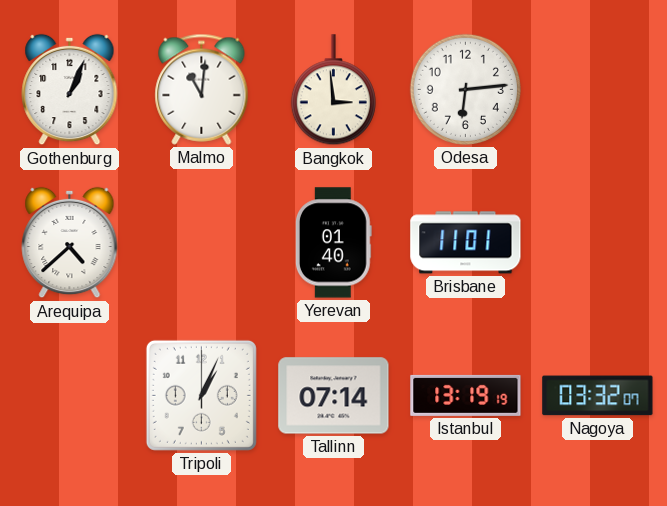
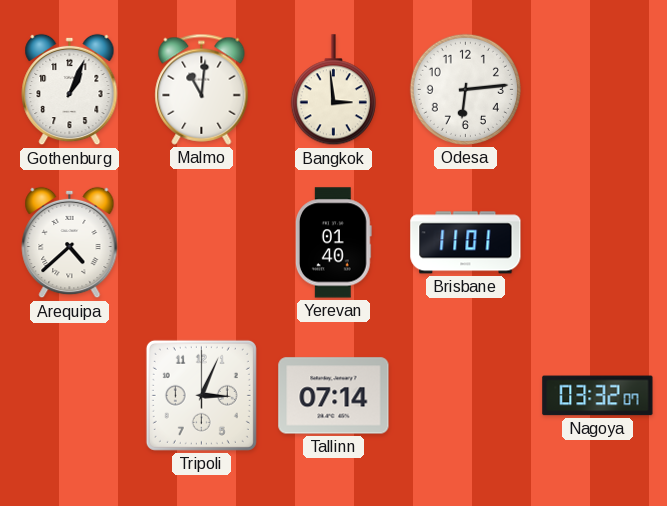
Tripoli: 1:04 -> 3:04 (201, 395)
Istanbul: 13:19 -> none (466, 395)
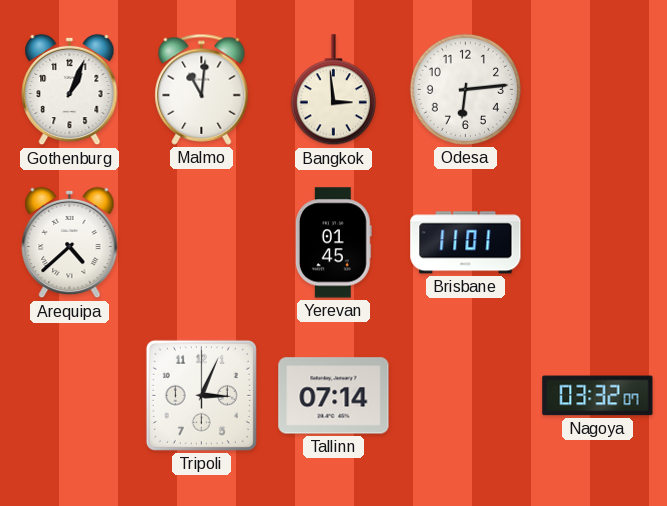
Yerevan: 01:40 -> 01:45 (333, 243)
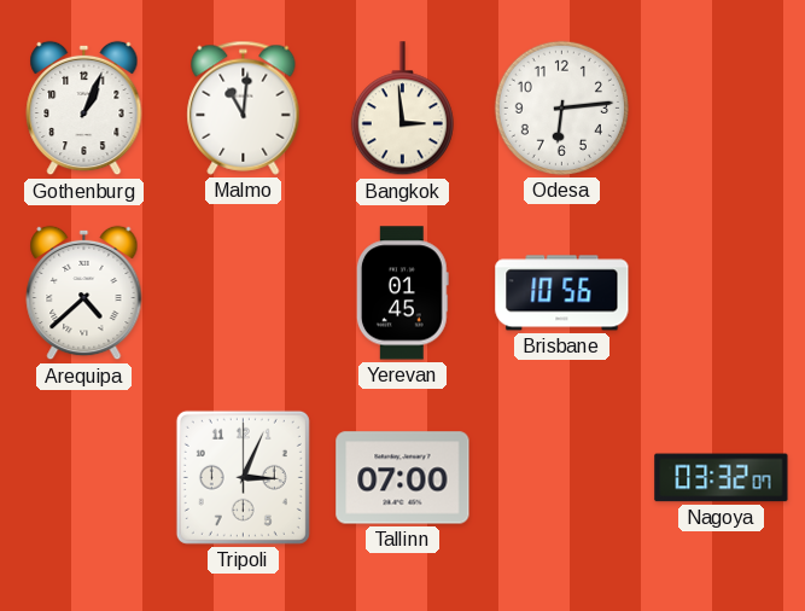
Brisbane: 11:01 -> 10:56 (562, 293)
Tallinn: 07:14 -> 07:00 (403, 478)
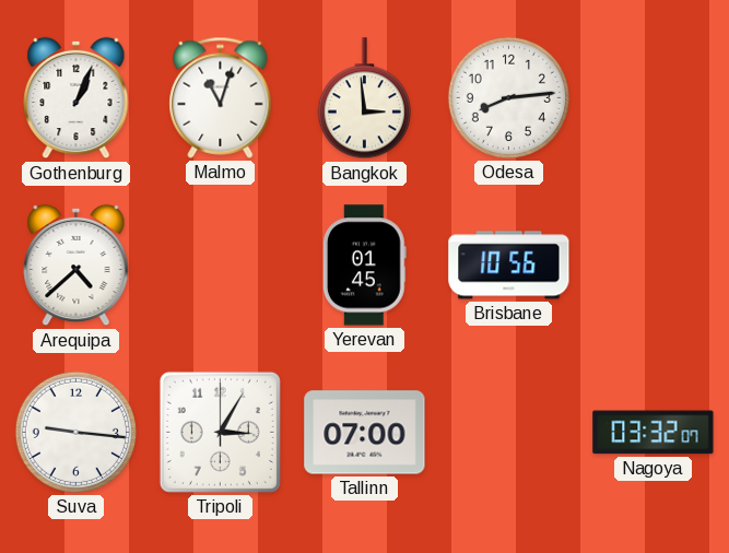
Malmo: 11:01 -> 11:03 (221, 97)
Odesa: 6:14 -> 8:14 (508, 97)
Suva: none -> 9:16 (75, 432)
Tripoli: 3:04 -> 3:05 (220, 432)
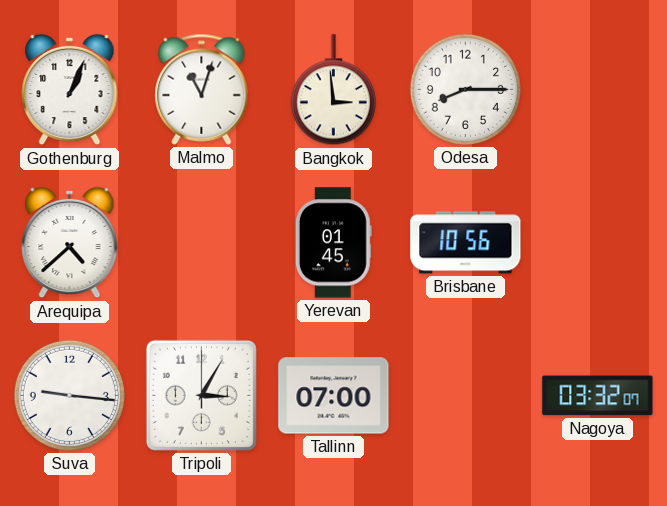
Odesa: 8:14 -> 8:15 (465, 89)
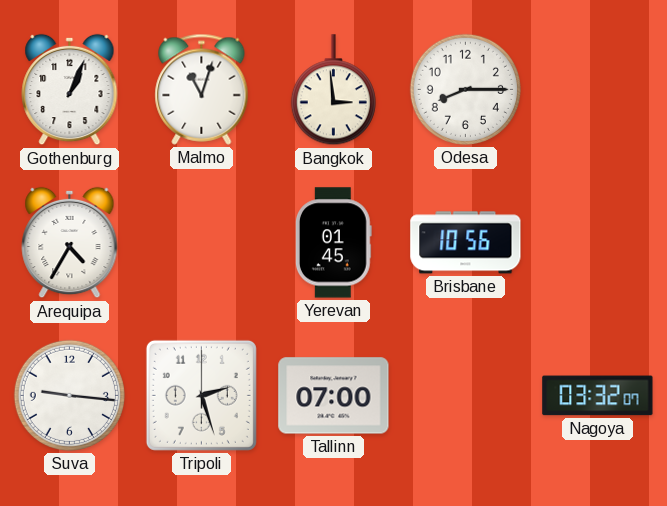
Arequipa: 4:38 -> 4:35 (70, 243)
Tripoli: 3:05 -> 2:27 (201, 395)
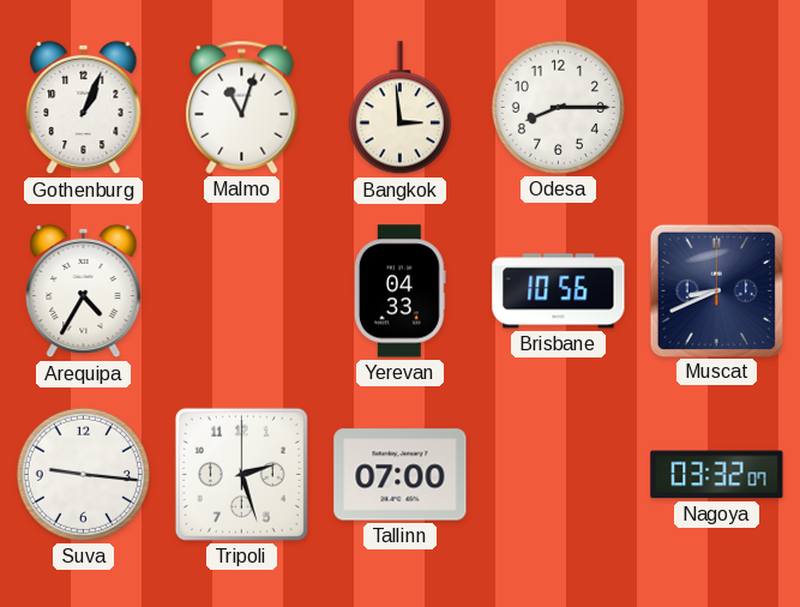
Yerevan: 01:45 -> 04:33 (399, 292)
Muscat: none -> 8:41 (716, 290)
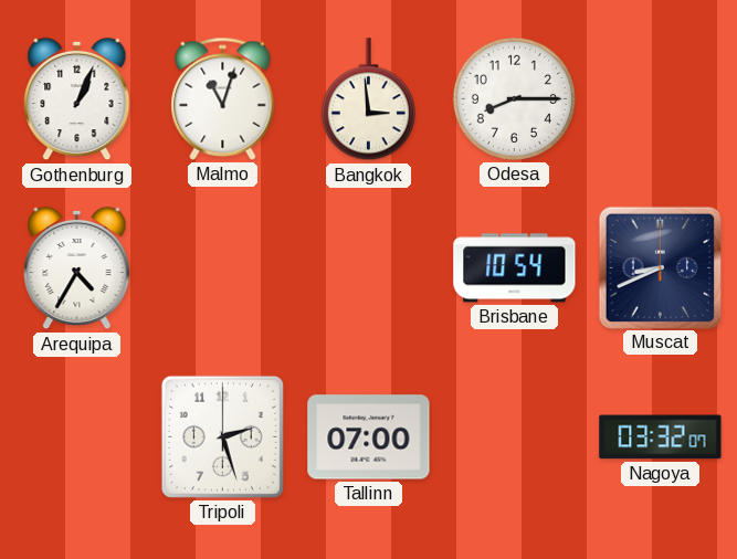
Yerevan: 04:33 -> none (399, 292)
Brisbane: 10:56 -> 10:54 (515, 268)
Suva: 9:16 -> none (83, 474)
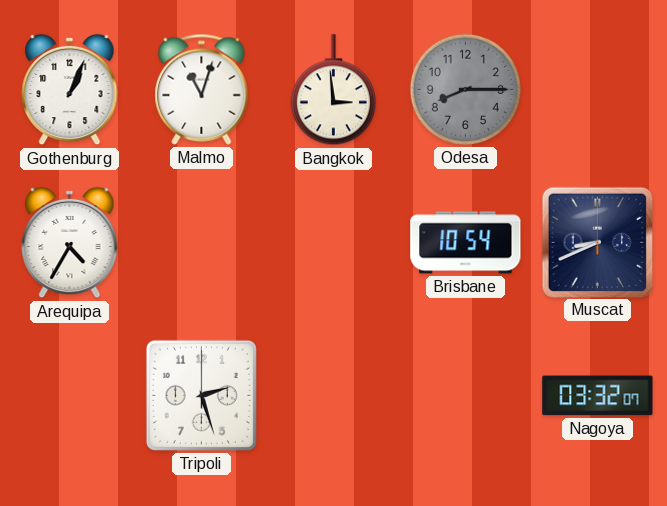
Odesa dial: white -> grey (465, 89)
Tallinn: 07:00 -> none (369, 437)
